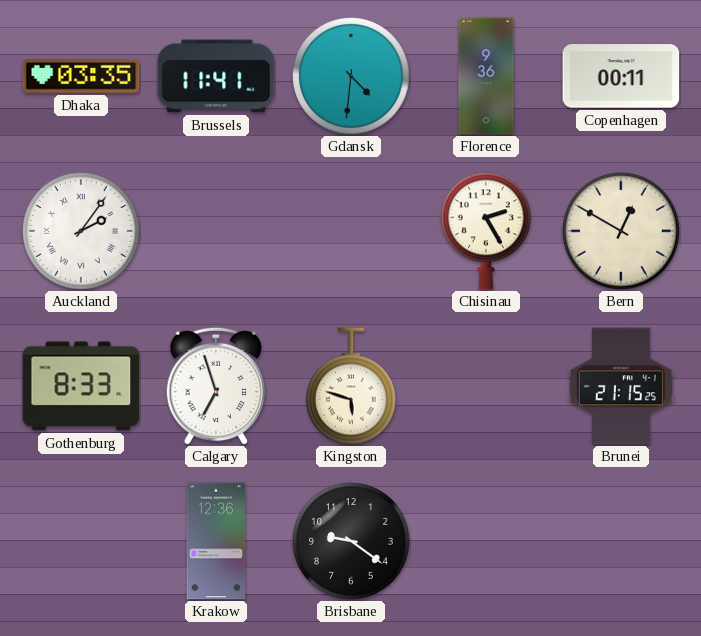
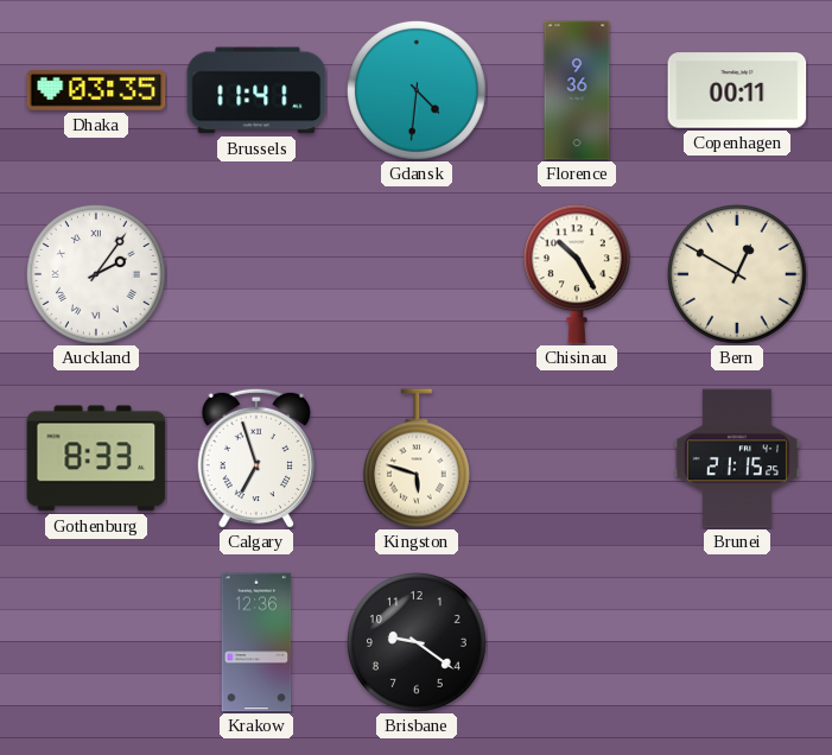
Chisinau: 2:25 -> 10:25 (577, 274)
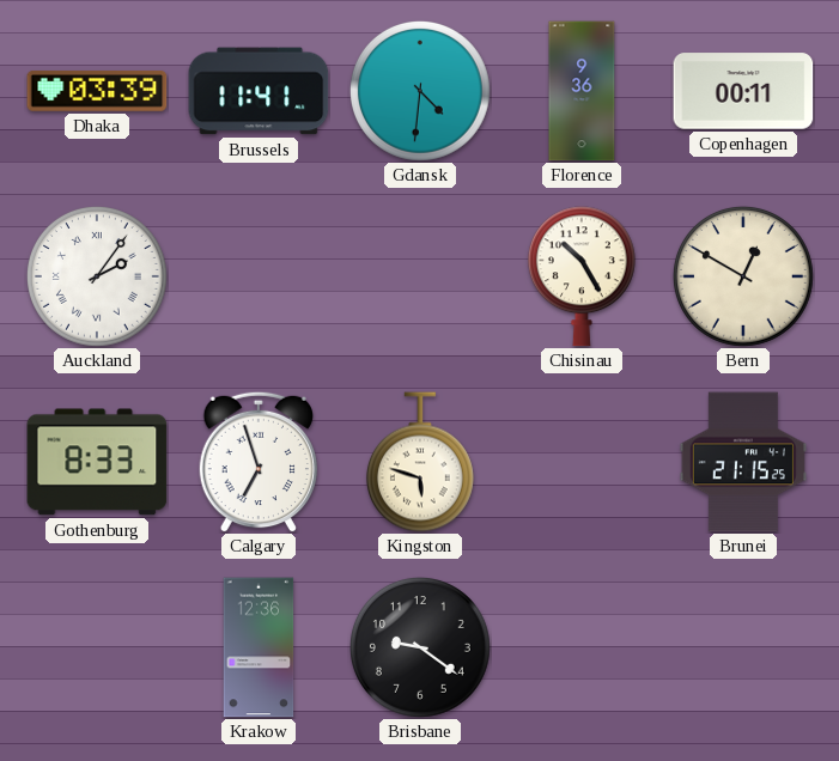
Dhaka: 03:35 -> 03:39 (97, 91)
